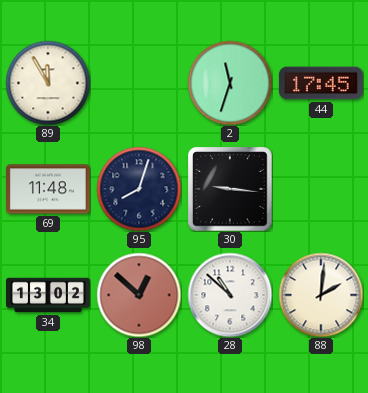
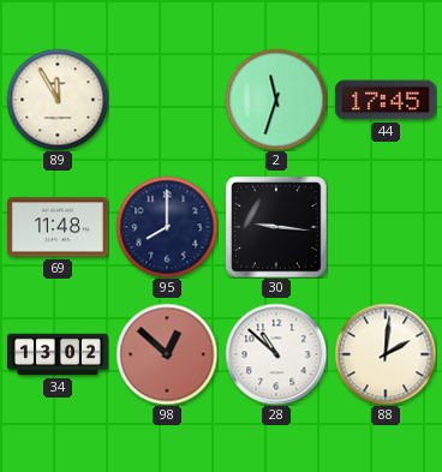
95: 8:03 -> 8:00 (167, 227)
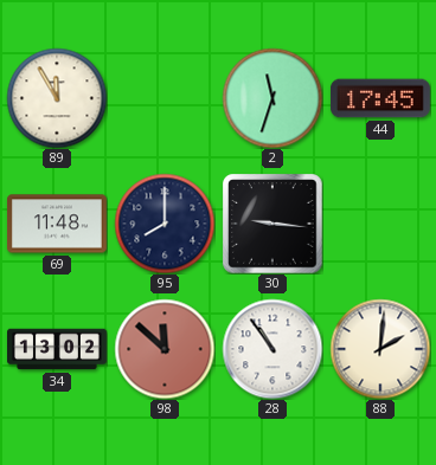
98: 12:52 -> 11:52 (165, 349)
28: 10:52 -> 10:54 (272, 349)
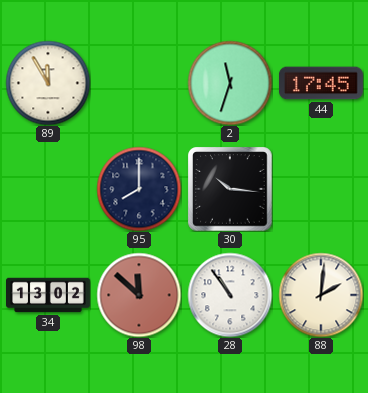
69: 11:48 -> none (57, 224)
30: 9:16 -> 10:16 (230, 189)
